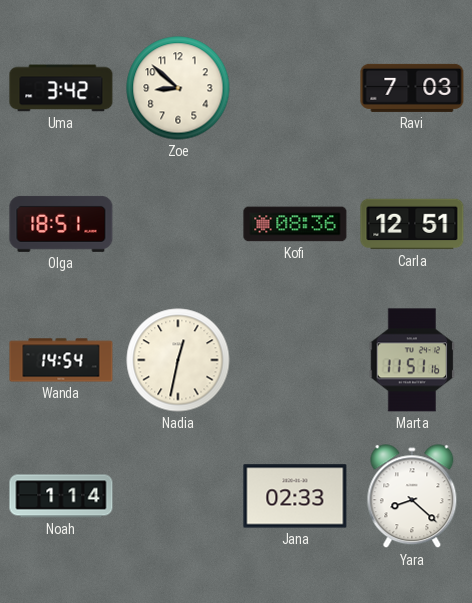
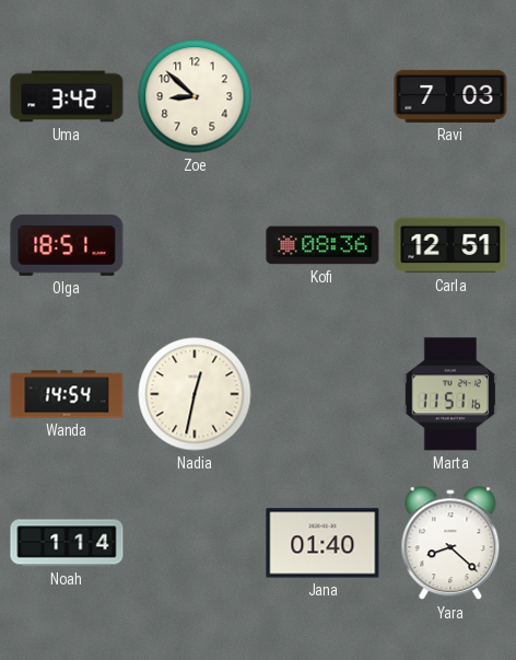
Jana: 02:33 -> 01:40 (322, 543)
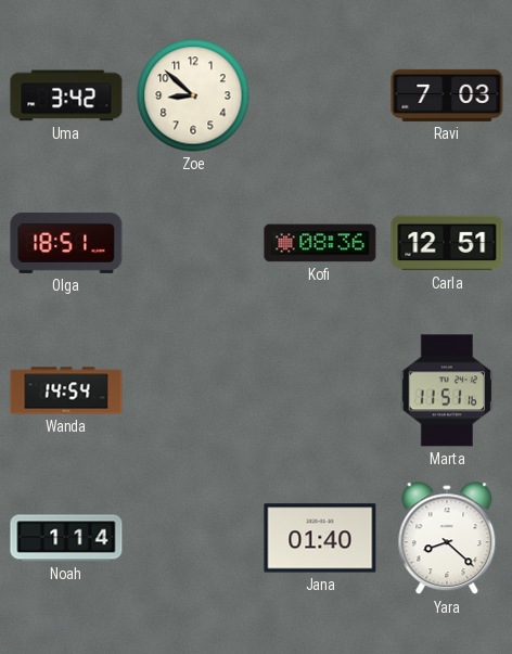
Nadia: 12:32 -> none (195, 394)
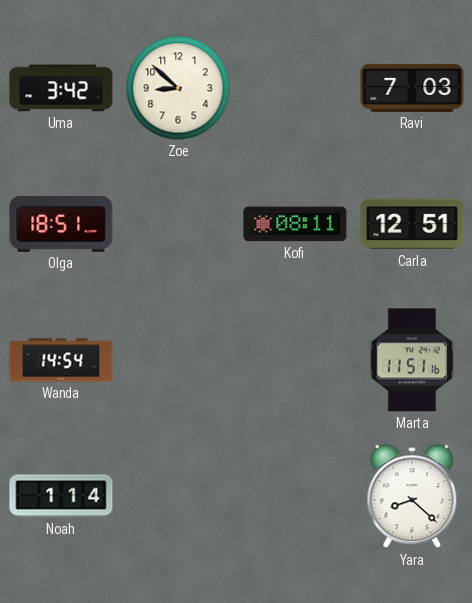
Kofi: 08:36 -> 08:11 (295, 224)
Jana: 01:40 -> none (320, 538)
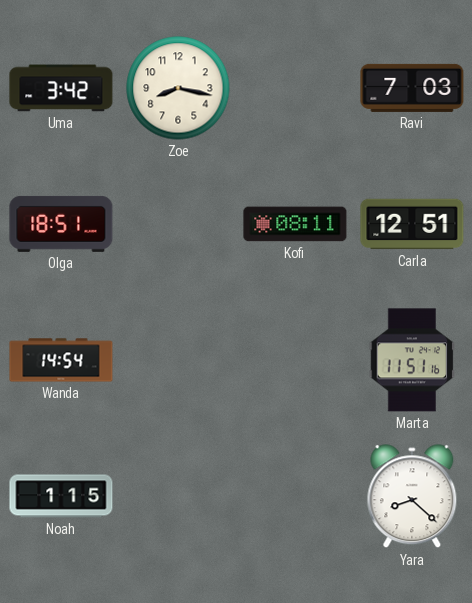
Zoe: 8:52 -> 8:17 (178, 88)
Noah: 1:14 -> 1:15 (61, 496)
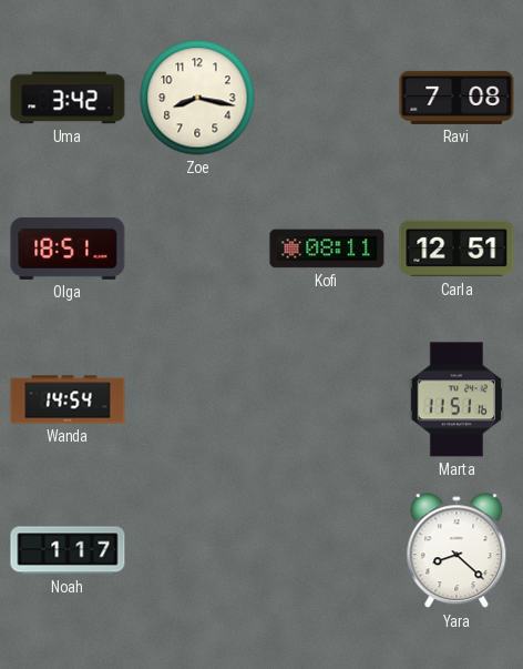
Ravi: 7:03 -> 7:08 (457, 98)
Noah: 1:15 -> 1:17 (68, 550)
